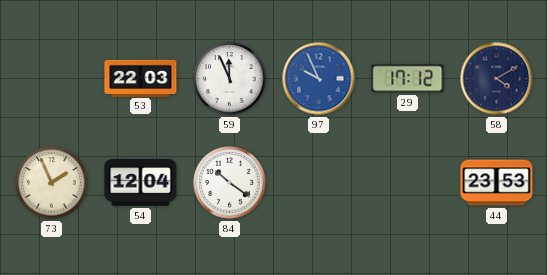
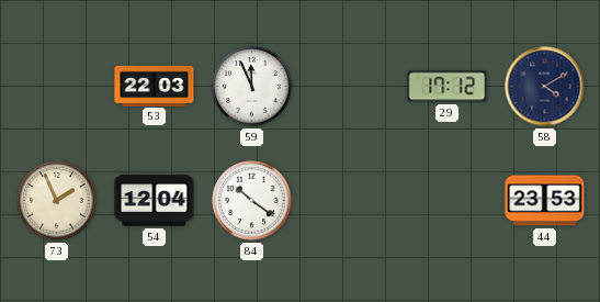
97: 9:56 -> none (319, 79)
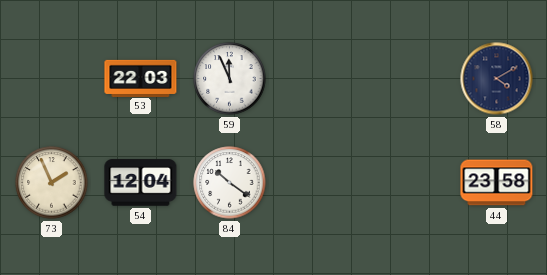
29: 17:12 -> none (448, 87)
44: 23:53 -> 23:58 (497, 183)
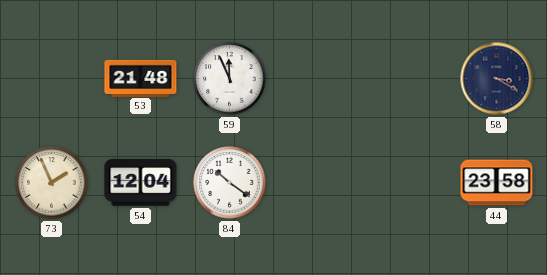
53: 22:03 -> 21:48 (141, 78)
58: 4:10 -> 3:20 (497, 79)
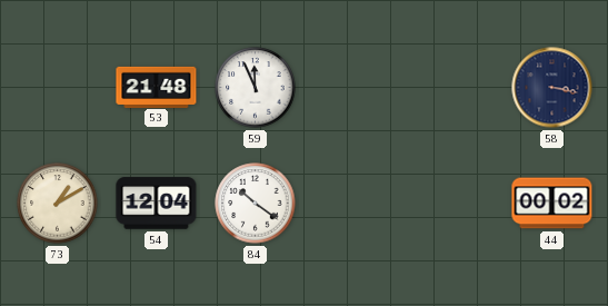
58: 3:20 -> 3:17 (552, 88)
73: 1:56 -> 1:10 (58, 204)
44: 23:58 -> 00:02 (552, 204)
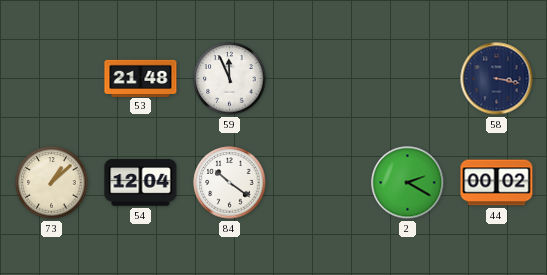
73: 1:10 -> 1:08 (52, 183)
2: none -> 2:20 (408, 183)
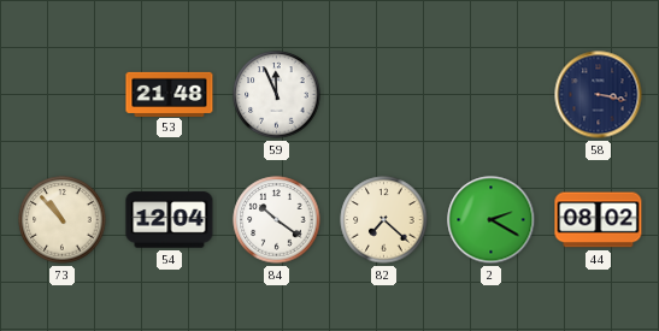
73: 1:08 -> 10:53 (63, 220)
82: none -> 7:22 (384, 220)
44: 00:02 -> 08:02 (599, 220)
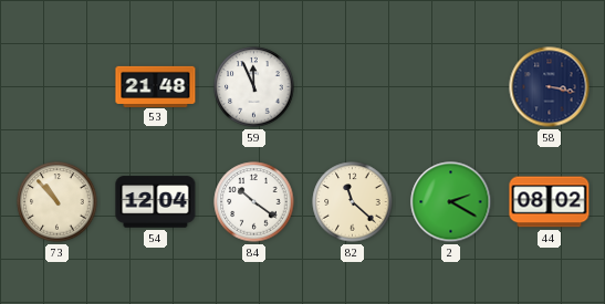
82: 7:22 -> 11:22 (353, 202)
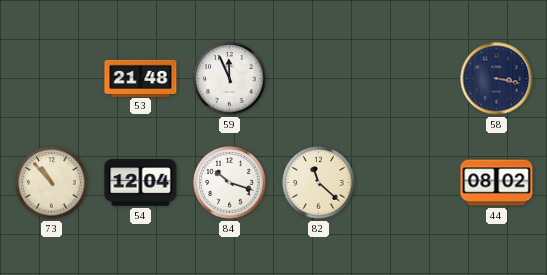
84: 10:21 -> 10:18 (230, 183)
2: 2:20 -> none (451, 202)
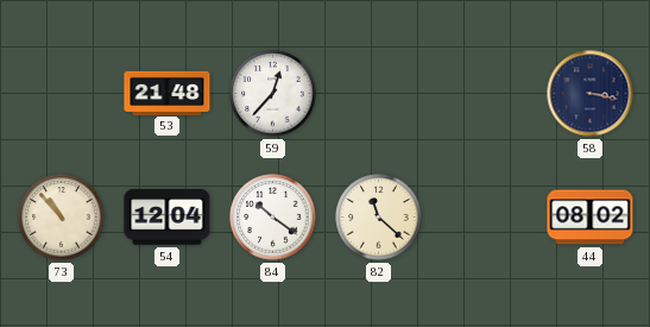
59: 11:56 -> 12:37 (273, 94)
84: 10:18 -> 10:21 (273, 218)
